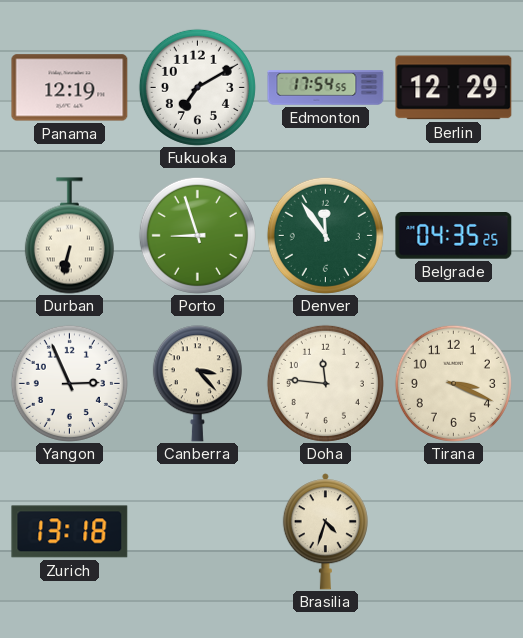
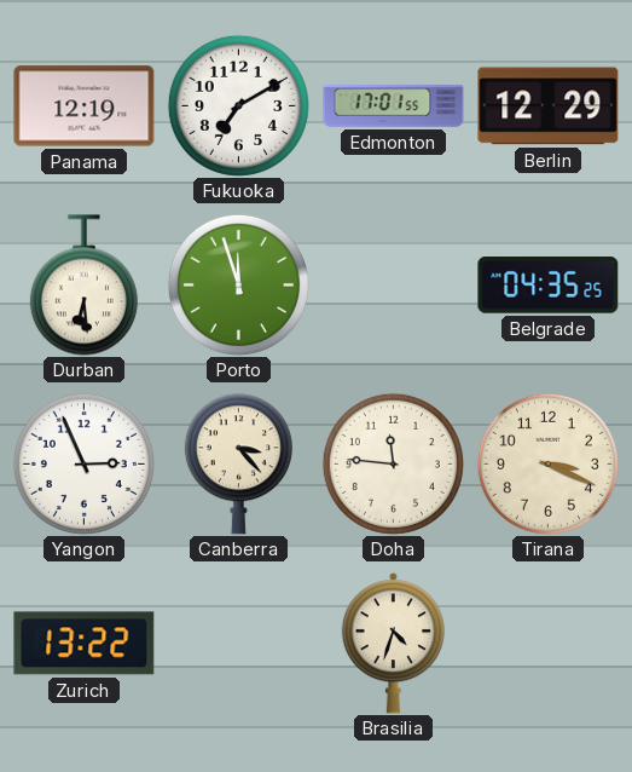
Edmonton: 17:54 -> 17:01 (394, 106)
Durban: 6:32 -> 6:29 (83, 286)
Porto: 8:57 -> 11:57 (238, 284)
Denver: 11:54 -> none (325, 235)
Zurich: 13:18 -> 13:22 (85, 644)
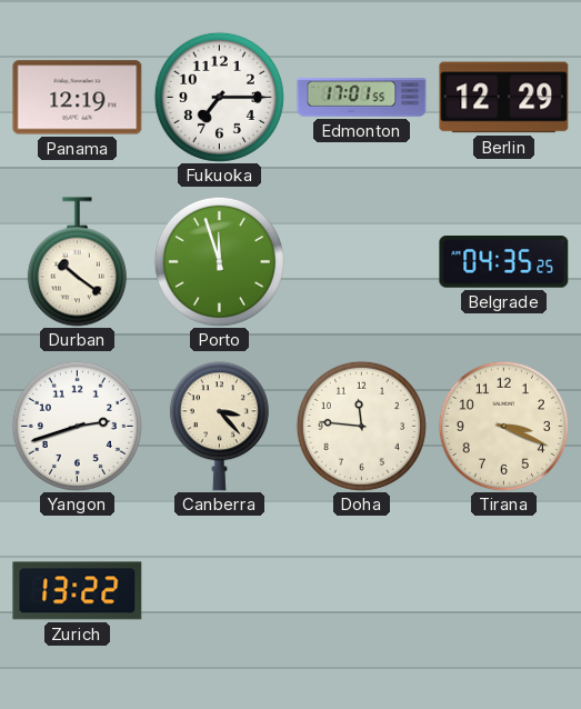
Fukuoka: 7:10 -> 7:15 (219, 97)
Durban: 6:29 -> 10:21 (77, 262)
Yangon: 2:56 -> 2:42 (77, 426)
Brasilia: 4:33 -> none (393, 644)
